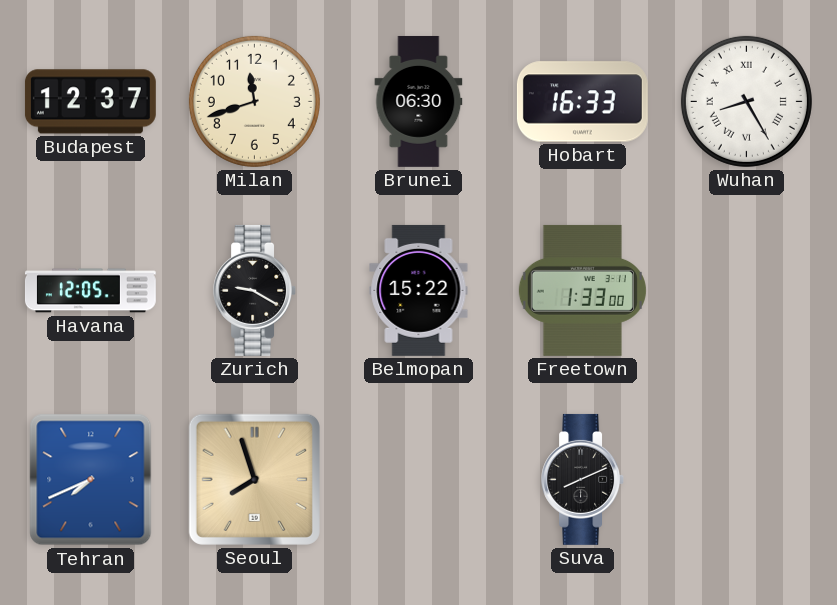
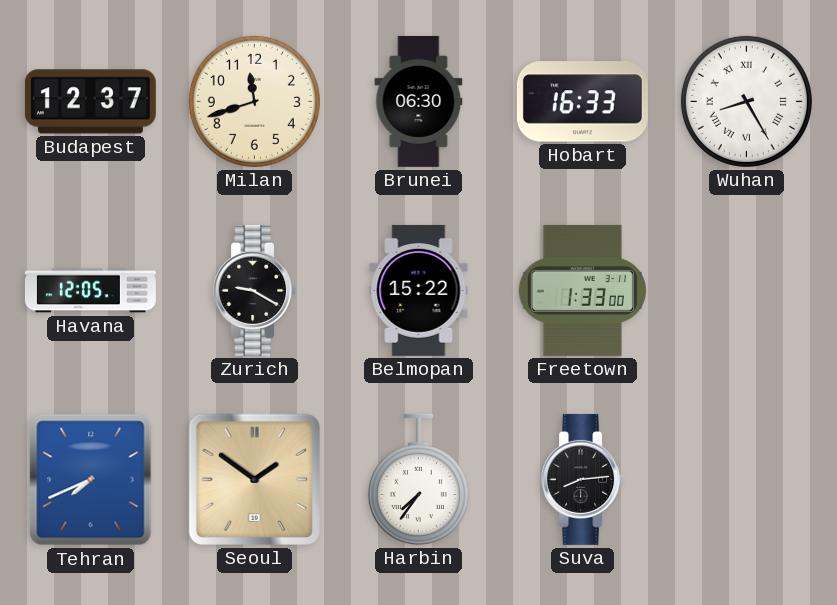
Seoul: 7:57 -> 1:51 (254, 479)
Harbin: none -> 7:36 (418, 479)
Suva: 8:11 -> 8:14 (583, 479)
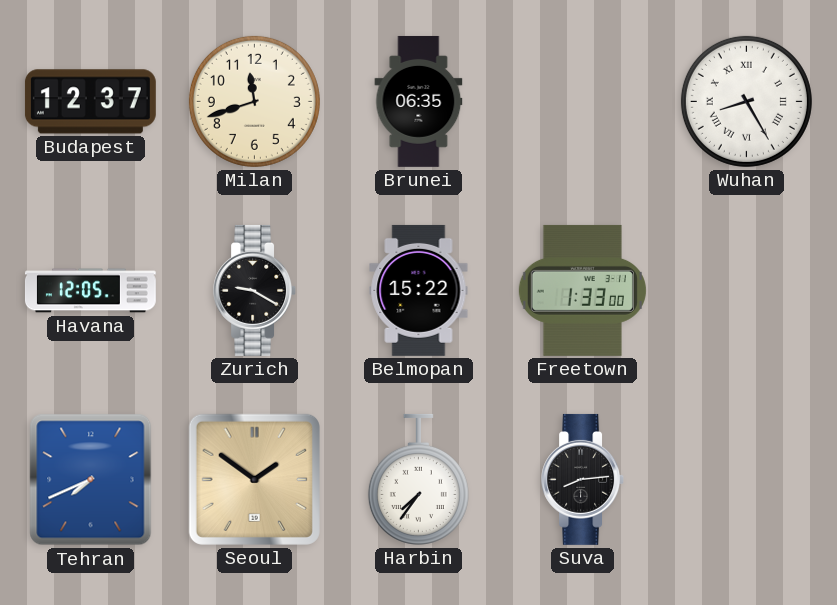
Brunei: 06:30 -> 06:35 (419, 101)
Hobart: 16:33 -> none (582, 102)
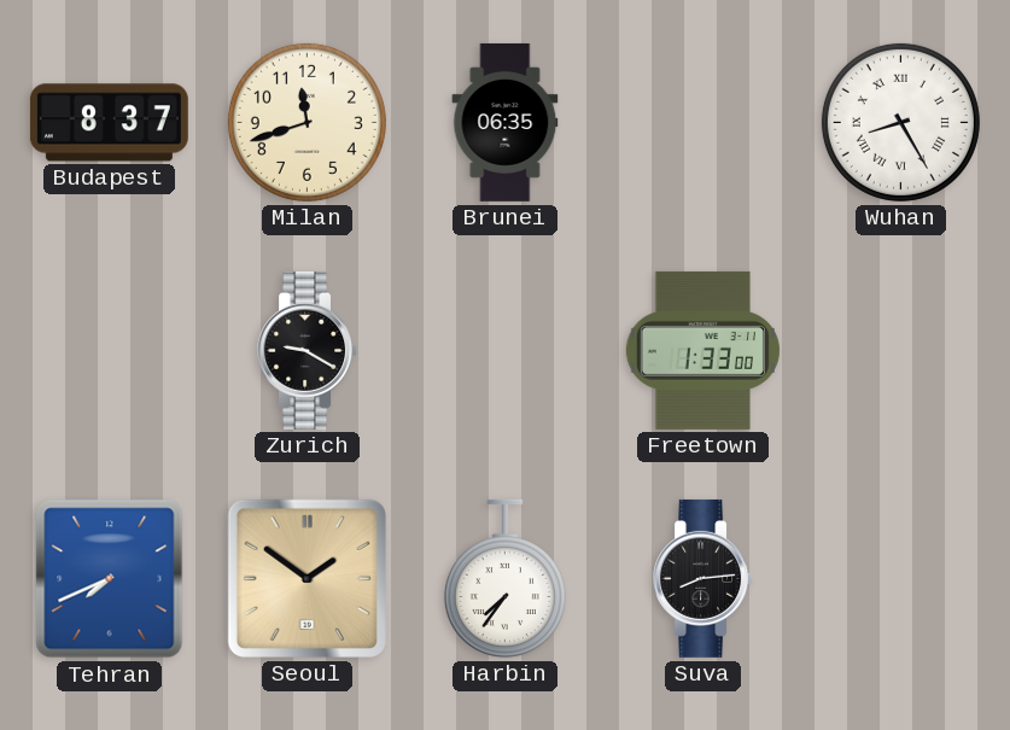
Budapest: 12:37 -> 8:37 (109, 123)
Havana: 12:05 -> none (90, 291)
Belmopan: 15:22 -> none (419, 290)
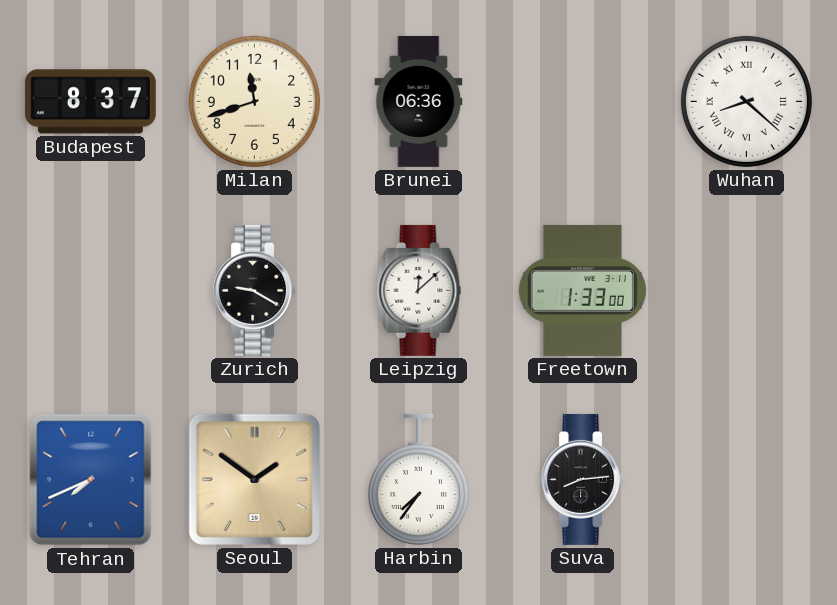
Brunei: 06:35 -> 06:36 (419, 101)
Wuhan: 8:25 -> 8:22 (746, 101)
Leipzig: none -> 12:08 (419, 290)
